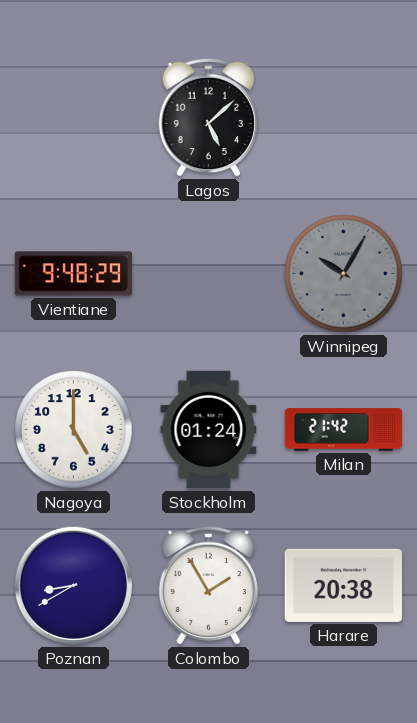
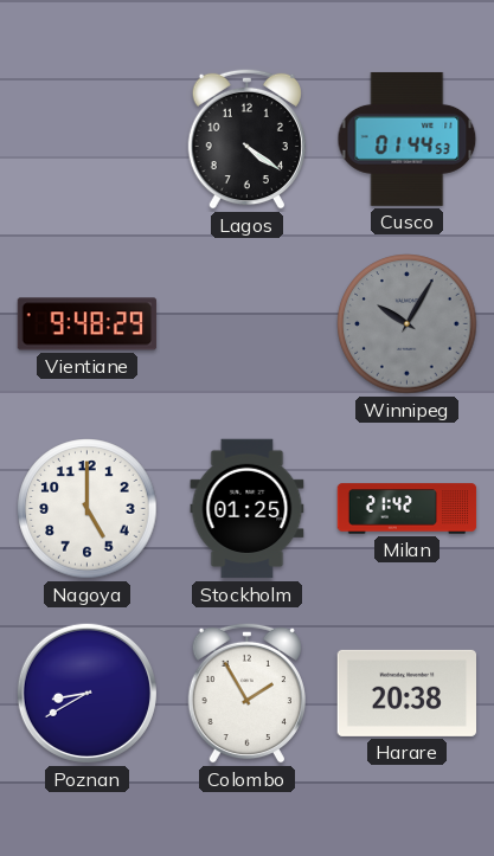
Lagos: 5:08 -> 4:21 (246, 139)
Cusco: none -> 01:44 (408, 139)
Stockholm: 01:24 -> 01:25 (248, 509)
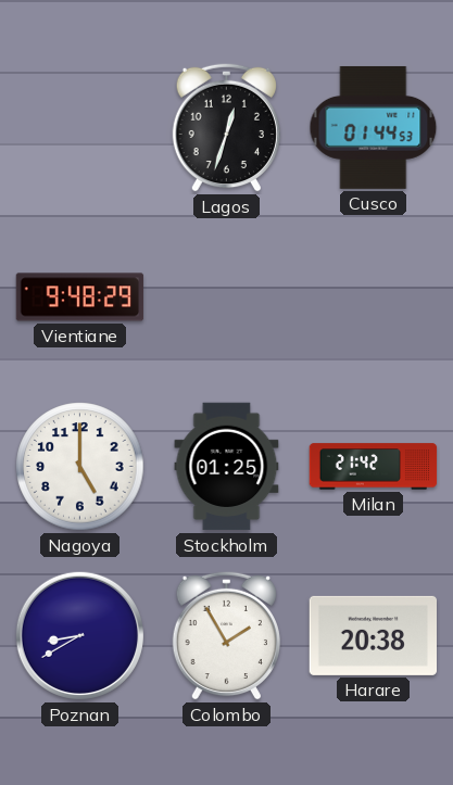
Lagos: 4:21 -> 12:33 (226, 127)
Winnipeg: 10:05 -> none (408, 324)
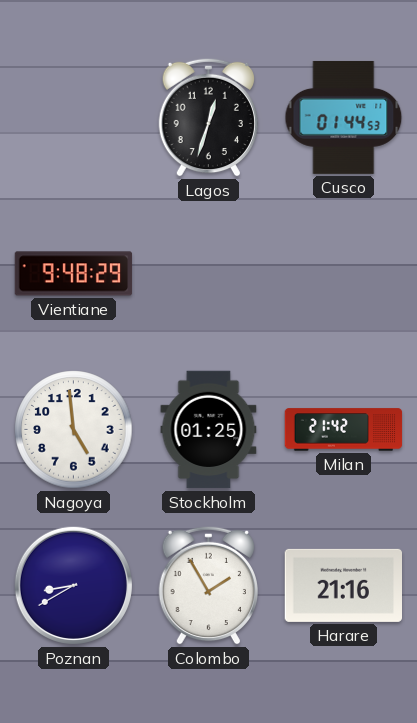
Nagoya: 5:00 -> 4:59 (74, 430)
Harare: 20:38 -> 21:16 (344, 585)
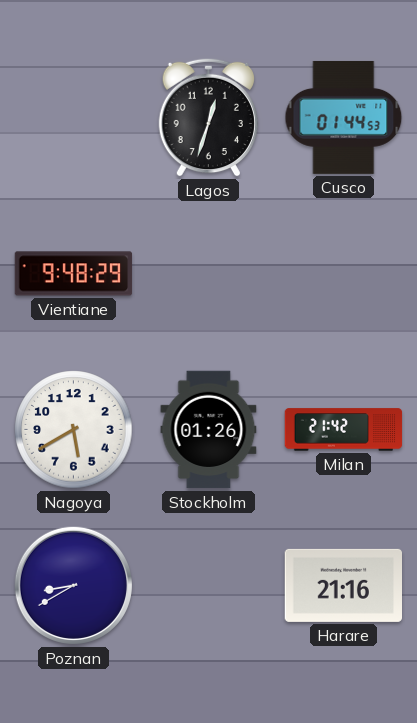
Nagoya: 4:59 -> 5:40 (74, 430)
Stockholm: 01:25 -> 01:26 (209, 430)
Colombo: 1:55 -> none (208, 585)
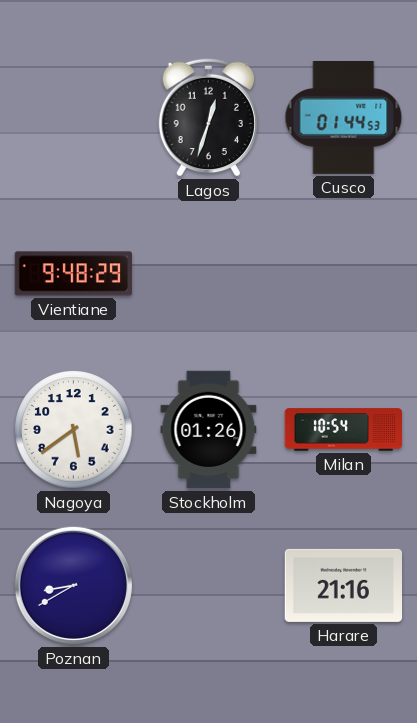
Nagoya: 5:40 -> 5:39 (74, 430)
Milan: 21:42 -> 10:54 (344, 430)
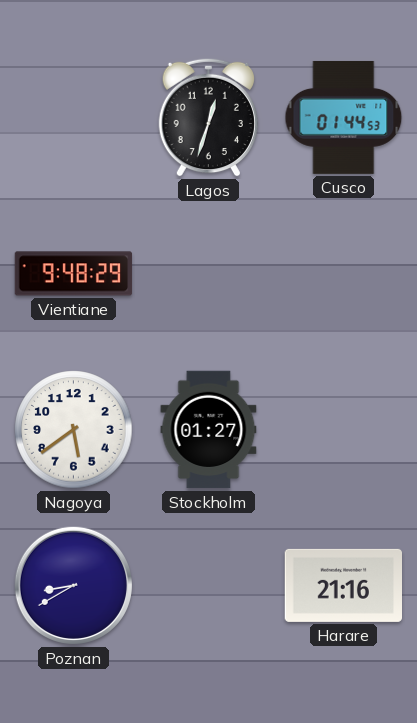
Stockholm: 01:26 -> 01:27 (209, 430)
Milan: 10:54 -> none (344, 430)
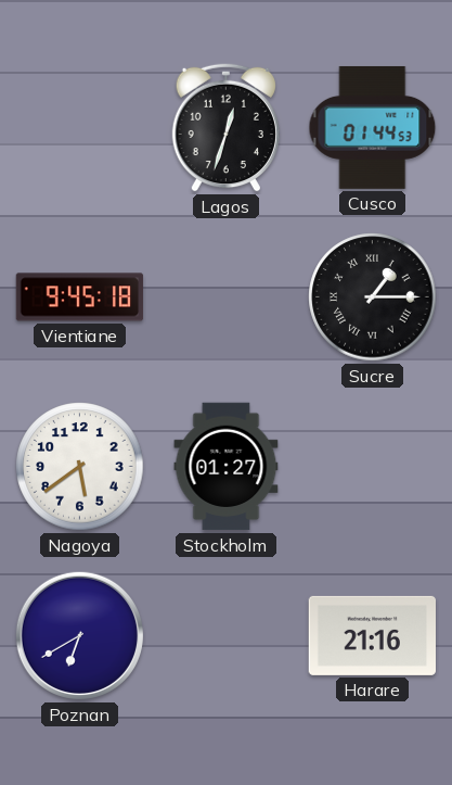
Vientiane: 9:48 -> 9:45 (80, 297)
Sucre: none -> 1:15 (373, 297)
Poznan: 8:40 -> 6:40 (79, 635)
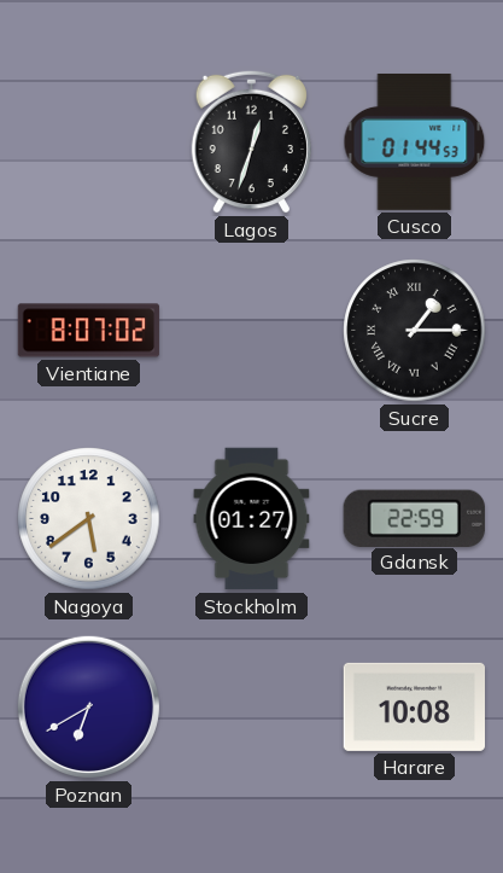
Vientiane: 9:45 -> 8:07 (89, 331)
Gdansk: none -> 22:59 (414, 518)
Harare: 21:16 -> 10:08 (415, 706)
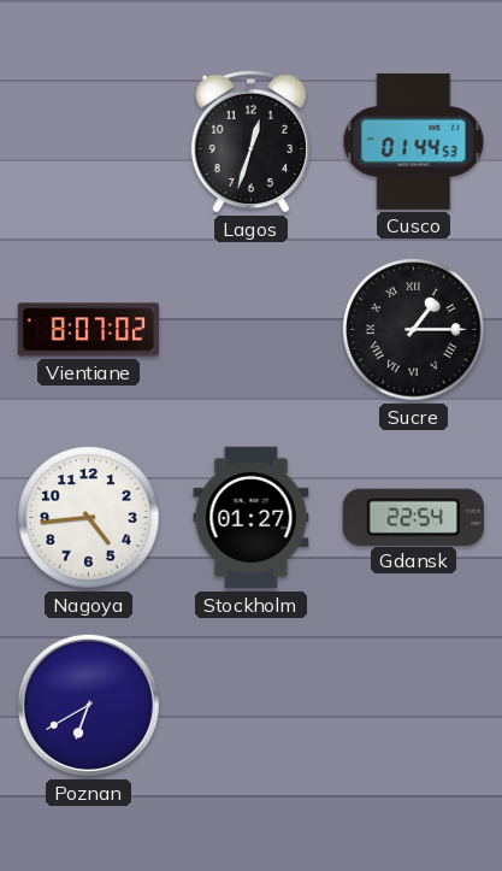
Nagoya: 5:39 -> 4:44 (89, 518)
Gdansk: 22:59 -> 22:54 (413, 517)
Harare: 10:08 -> none (415, 706)
